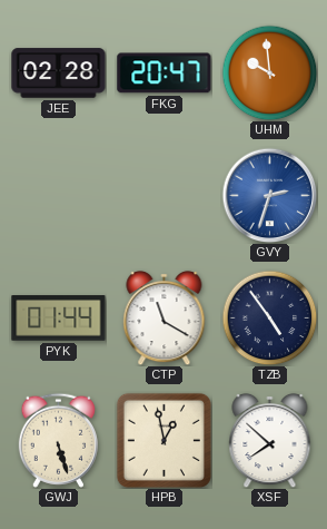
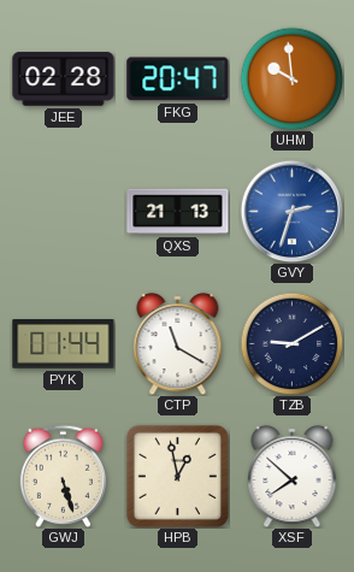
QXS: none -> 21:13 (178, 212)
TZB: 4:54 -> 9:10 (291, 343)
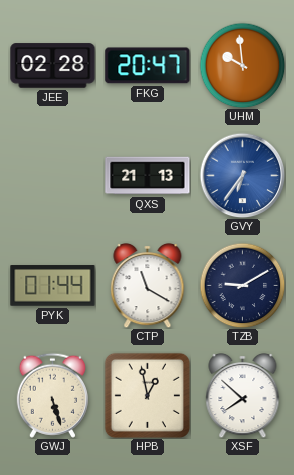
GVY: 2:33 -> 6:36 (242, 175)
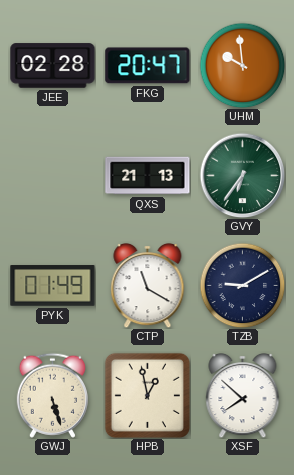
GVY dial: blue -> green (242, 175)
PYK: 01:44 -> 01:49 (53, 286)
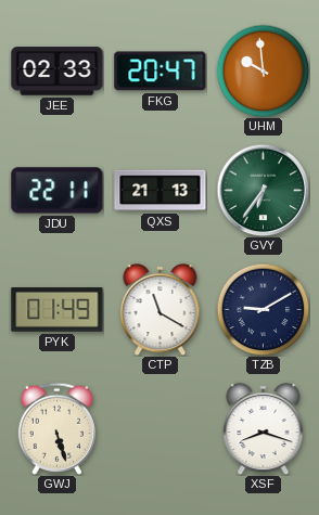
JEE: 02:28 -> 02:33 (58, 72)
JDU: none -> 22:11 (58, 191)
HPB: 12:58 -> none (147, 395)
XSF: 7:52 -> 8:18 (264, 428)
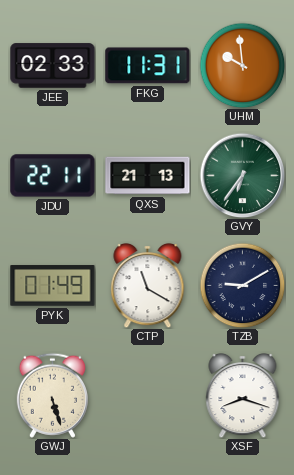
FKG: 20:47 -> 11:31 (148, 66)
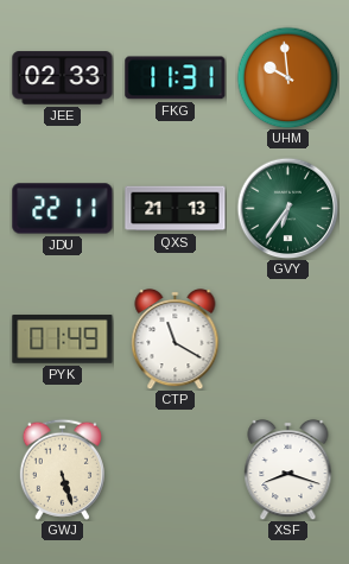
TZB: 9:10 -> none (242, 285)
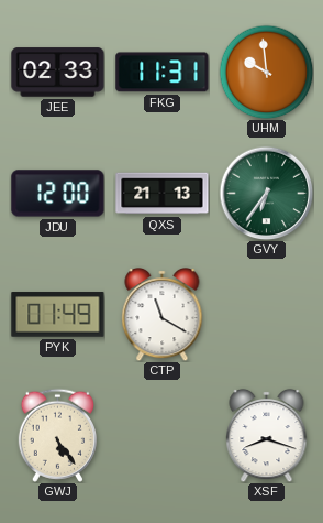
JDU: 22:11 -> 12:00 (58, 194)
GWJ: 5:27 -> 5:24 (57, 435)
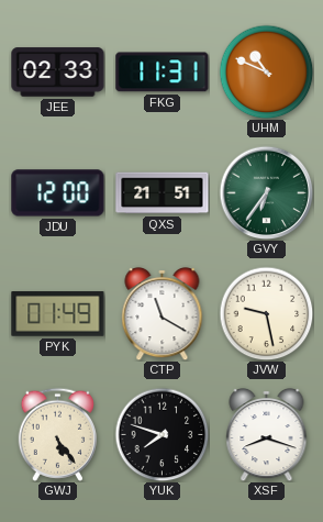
UHM: 9:59 -> 10:49 (266, 71)
QXS: 21:13 -> 21:51 (163, 193)
JVW: none -> 9:28 (266, 313)
YUK: none -> 7:48 (161, 434)
